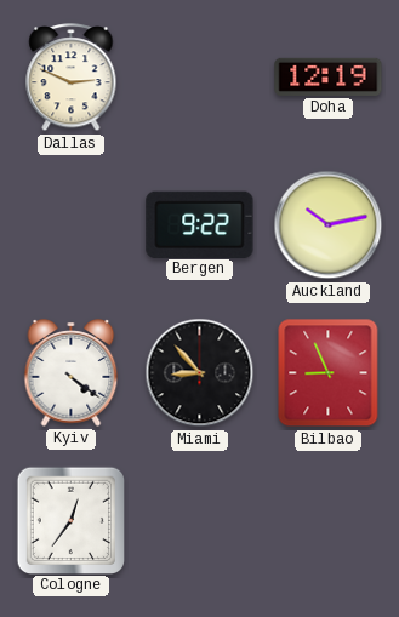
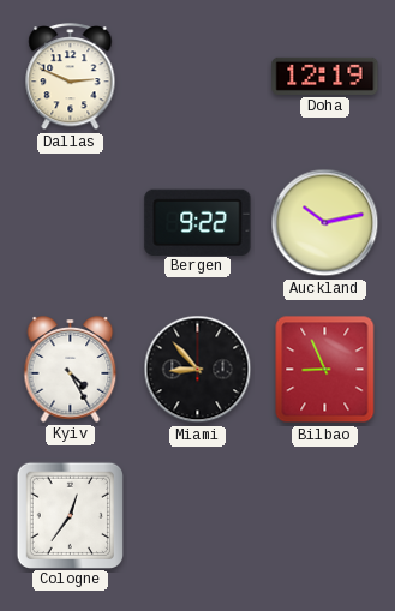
Kyiv: 4:21 -> 4:25 (71, 370)
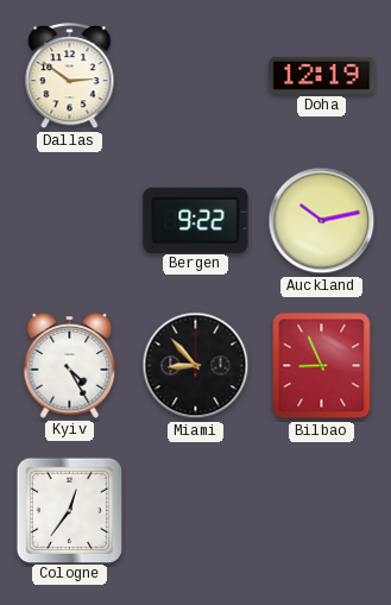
Dallas: 2:49 -> 2:51 (70, 76)
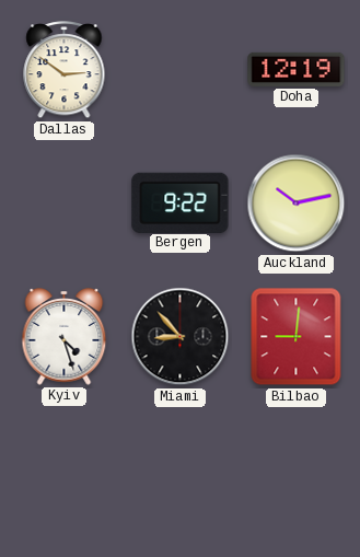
Kyiv: 4:25 -> 4:27 (65, 337)
Bilbao: 8:56 -> 9:01 (297, 337)
Cologne: 12:36 -> none (69, 510)
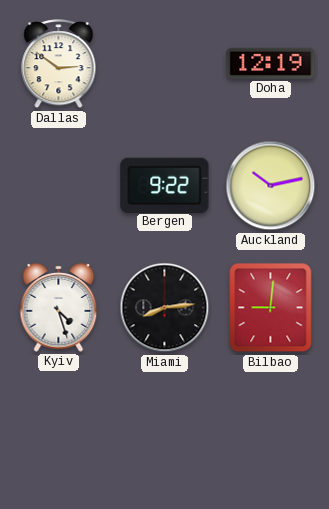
Miami: 8:53 -> 8:14 (165, 308)
